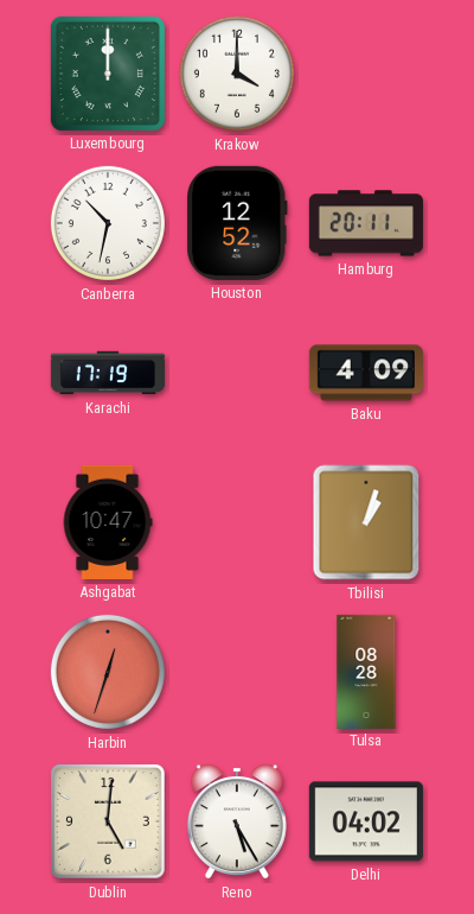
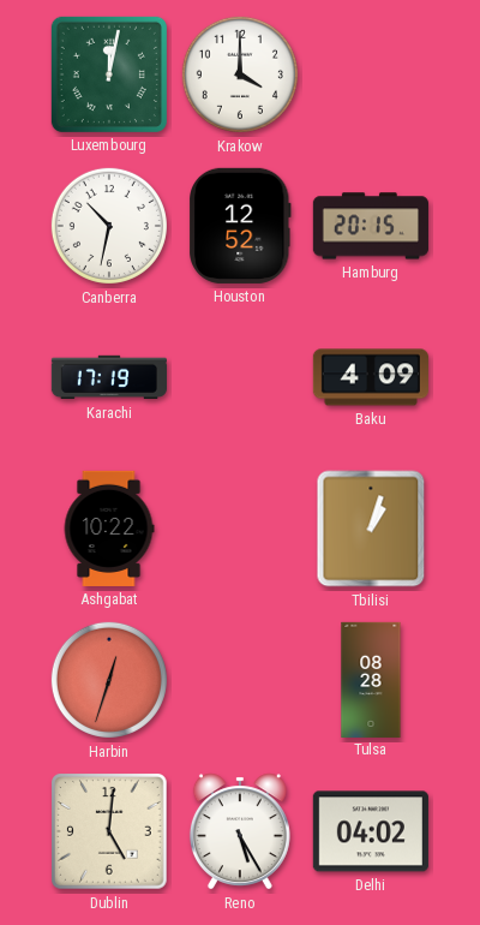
Luxembourg: 12:00 -> 12:02 (109, 74)
Hamburg: 20:11 -> 20:15 (371, 226)
Ashgabat: 10:47 -> 10:22 (109, 529)
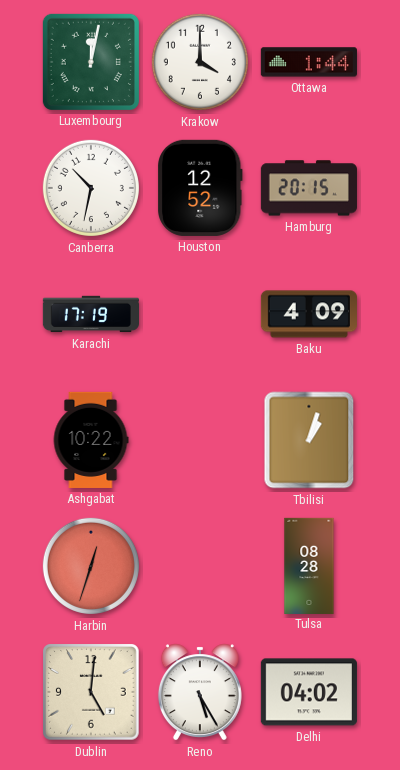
Ottawa: none -> 1:44 (309, 62)
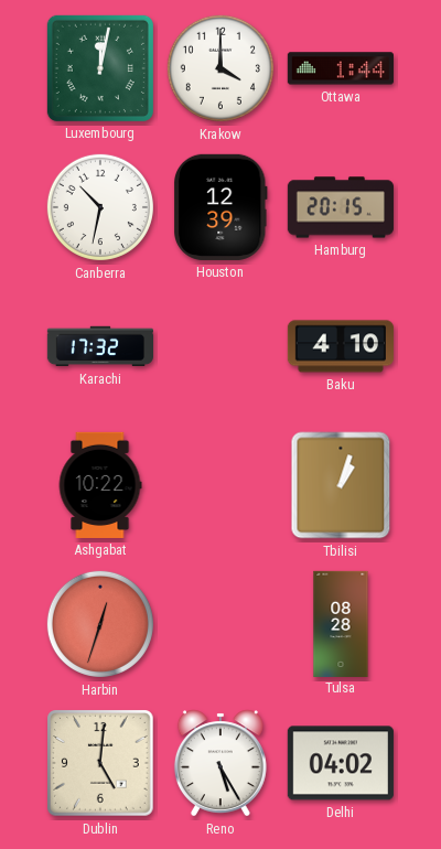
Houston: 12:52 -> 12:39 (222, 207)
Karachi: 17:19 -> 17:32 (99, 346)
Baku: 4:09 -> 4:10 (341, 346)
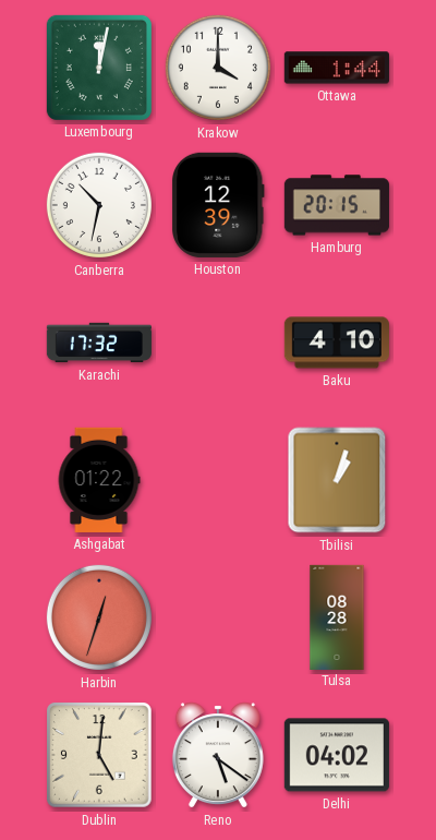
Ashgabat: 10:22 -> 01:22 (99, 480)
Reno: 5:25 -> 5:21 (218, 755)
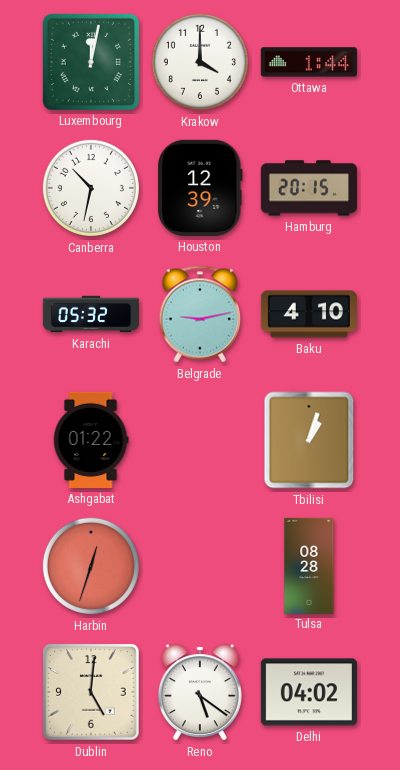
Karachi: 17:32 -> 05:32 (90, 314)
Belgrade: none -> 9:13 (200, 314)
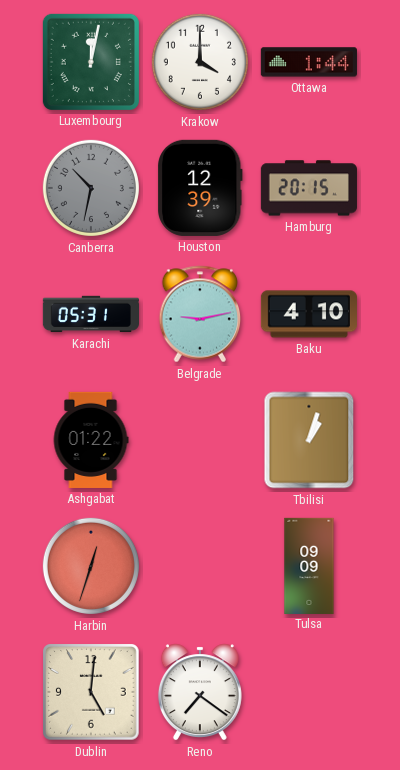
Canberra dial: white -> grey (91, 188)
Karachi: 05:32 -> 05:31 (90, 314)
Tulsa: 08:28 -> 09:09 (309, 565)
Reno: 5:21 -> 7:21 (200, 692)
Delhi: 04:02 -> none (309, 692)
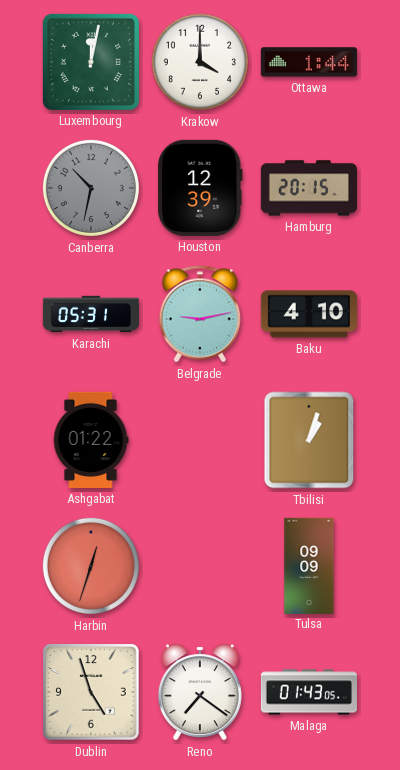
Dublin: 5:01 -> 4:57 (91, 692)
Malaga: none -> 01:43 (308, 692)
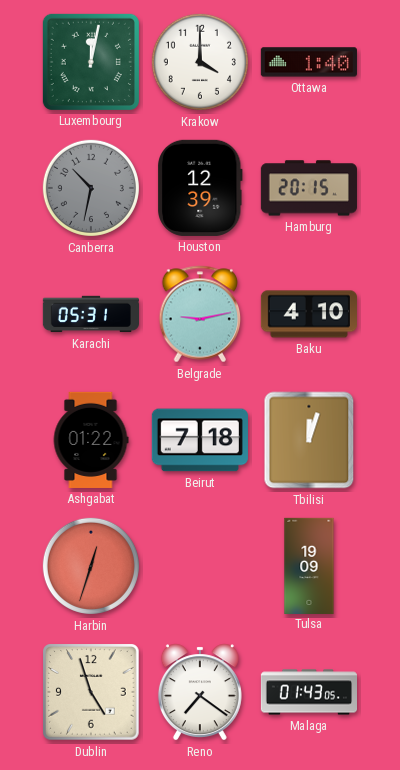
Ottawa: 1:44 -> 1:40 (309, 62)
Beirut: none -> 7:18 (200, 440)
Tbilisi: 1:03 -> 12:03 (309, 440)
Tulsa: 09:09 -> 19:09 (309, 565)
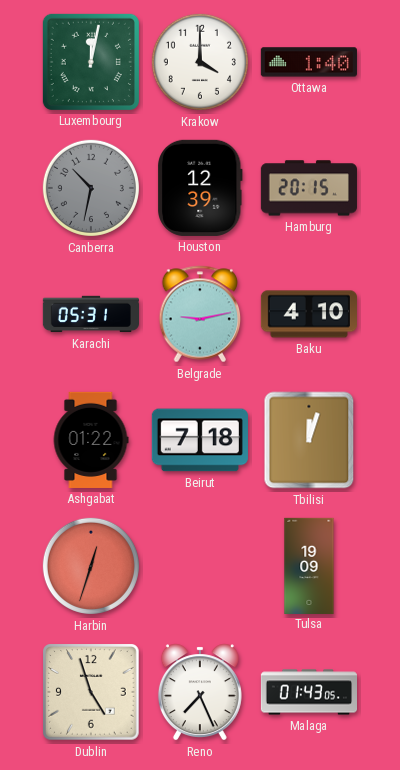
Reno: 7:21 -> 7:26 (200, 692)
